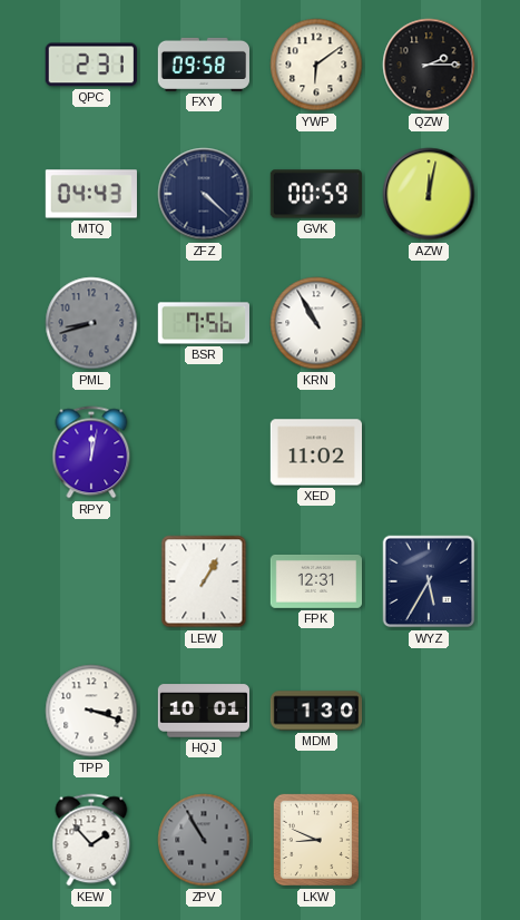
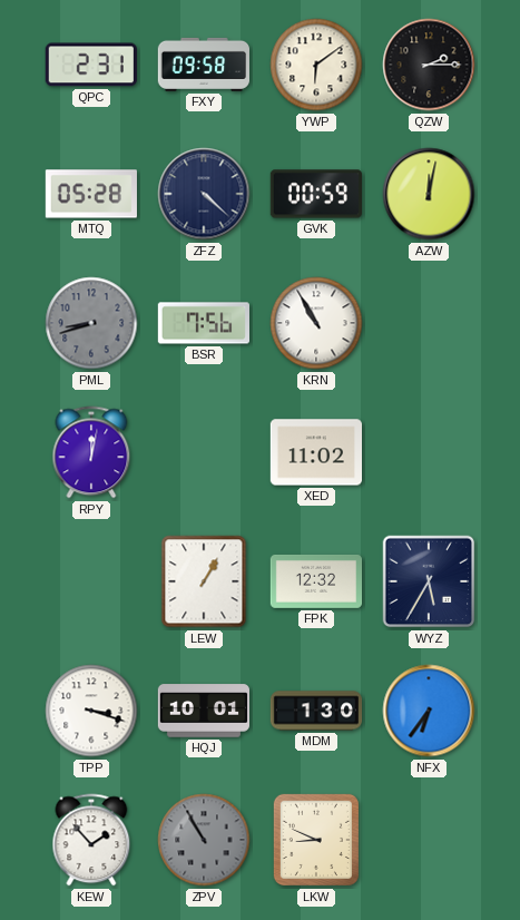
MTQ: 04:43 -> 05:28 (91, 194)
FPK: 12:31 -> 12:32 (315, 581)
NFX: none -> 6:36 (429, 711)
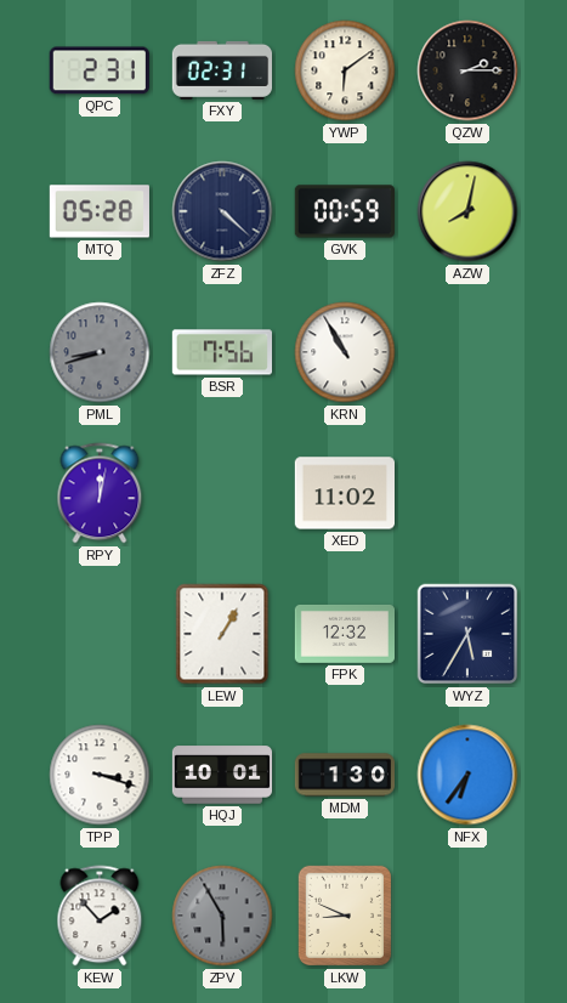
FXY: 09:58 -> 02:31 (221, 70)
AZW: 12:02 -> 8:02 (467, 211)
ZPV: 10:55 -> 5:55 (222, 916)
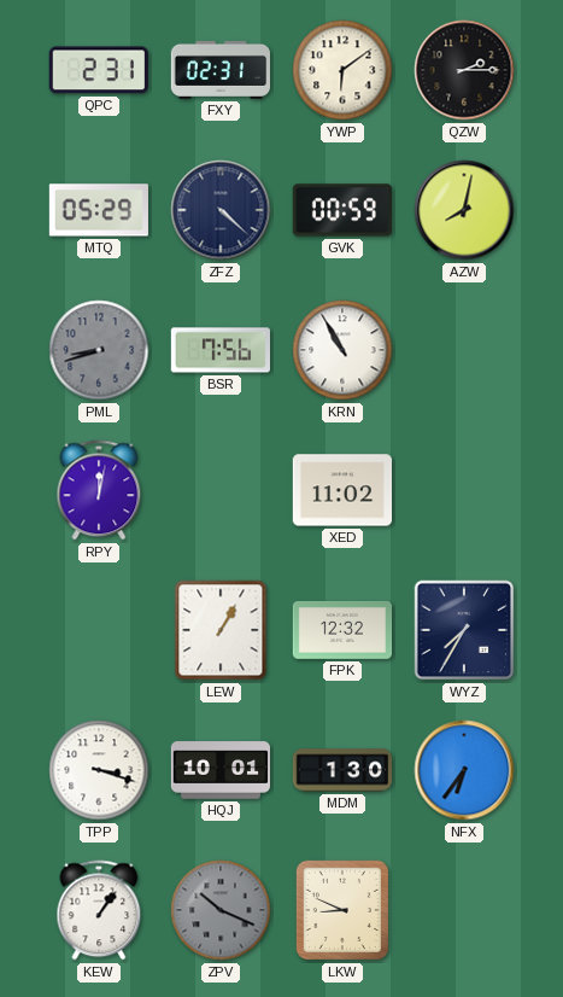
MTQ: 05:28 -> 05:29 (99, 210)
WYZ: 5:35 -> 7:35 (464, 630)
KEW: 1:53 -> 1:06 (99, 910)
ZPV: 5:55 -> 10:19 (221, 910)
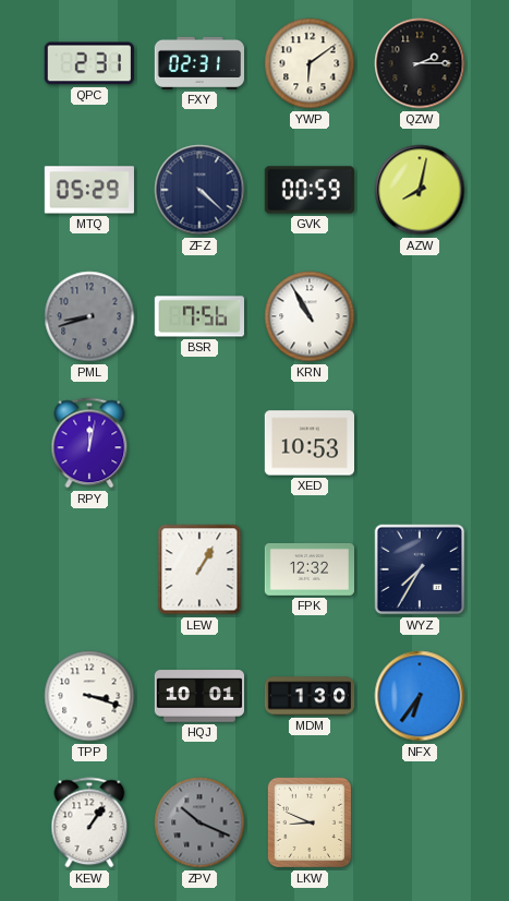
XED: 11:02 -> 10:53 (308, 443)
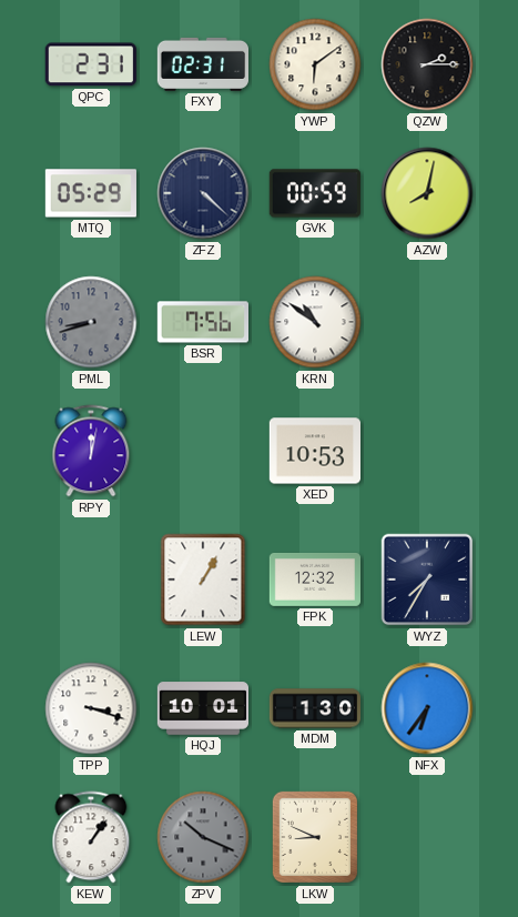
KRN: 10:55 -> 10:51 (315, 322)
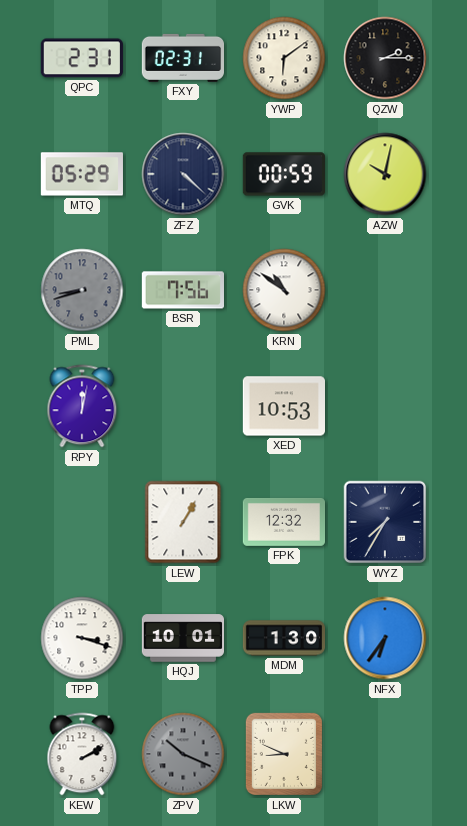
AZW: 8:02 -> 10:02 (385, 174)
KEW: 1:06 -> 2:10 (82, 754)
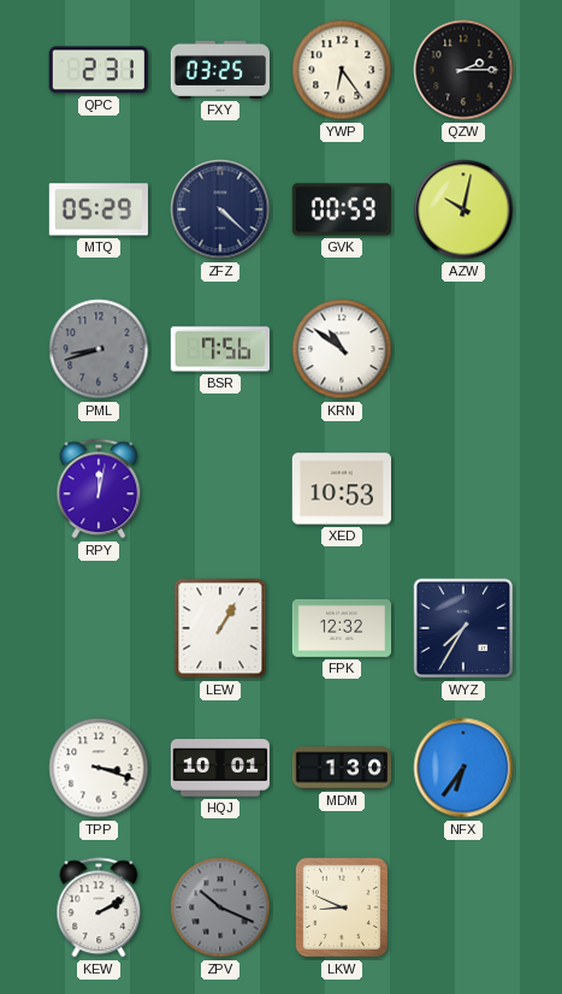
FXY: 02:31 -> 03:25 (219, 70)
YWP: 6:09 -> 6:24 (342, 70)
